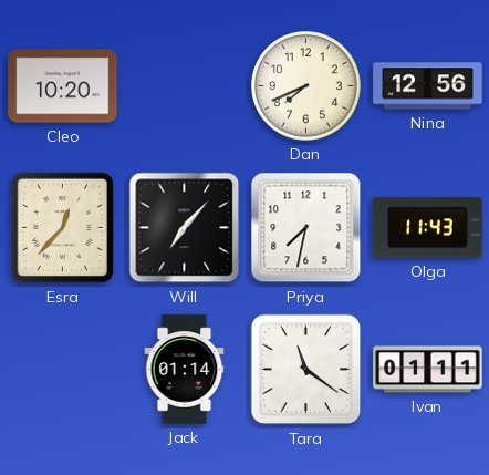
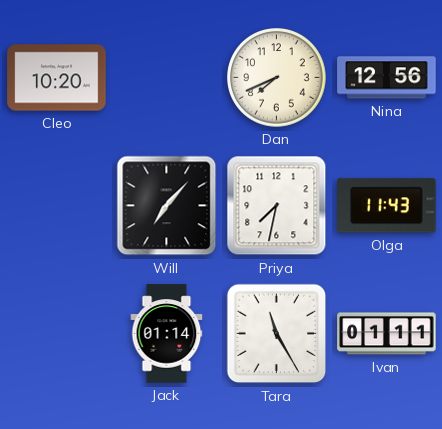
Esra: 12:37 -> none (63, 228)
Tara: 11:21 -> 11:25 (277, 334)
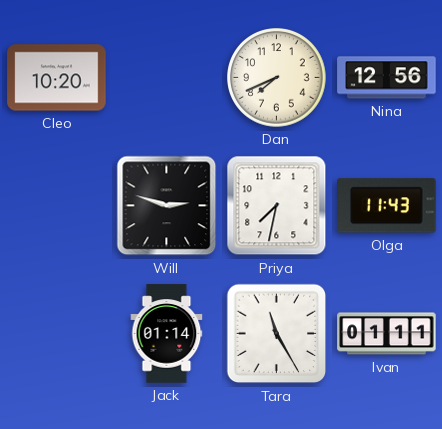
Will: 7:07 -> 2:48 (167, 206)
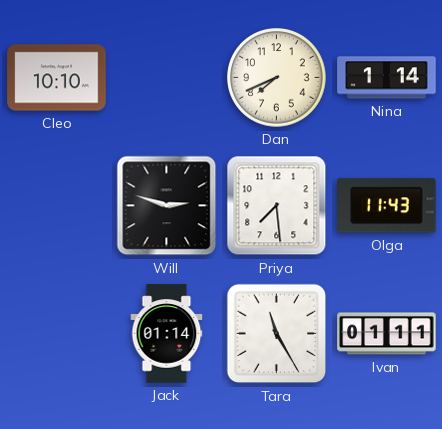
Cleo: 10:20 -> 10:10 (57, 78)
Nina: 12:56 -> 1:14 (387, 78)
Priya: 7:32 -> 7:29 (277, 206)
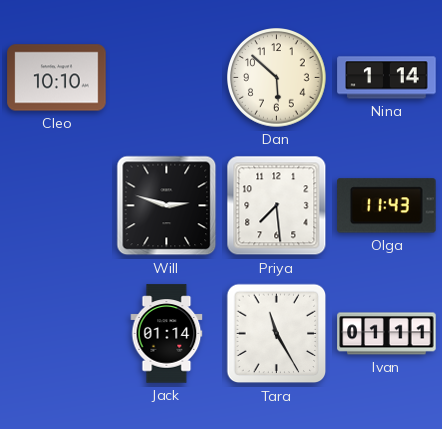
Dan: 7:41 -> 5:52 (277, 78)
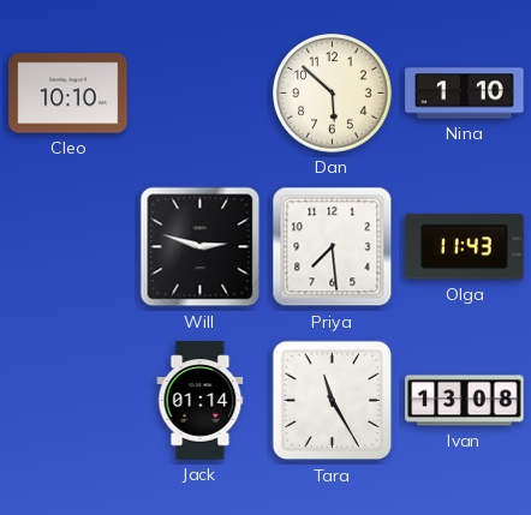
Nina: 1:14 -> 1:10 (465, 94)
Ivan: 01:11 -> 13:08 (465, 401)
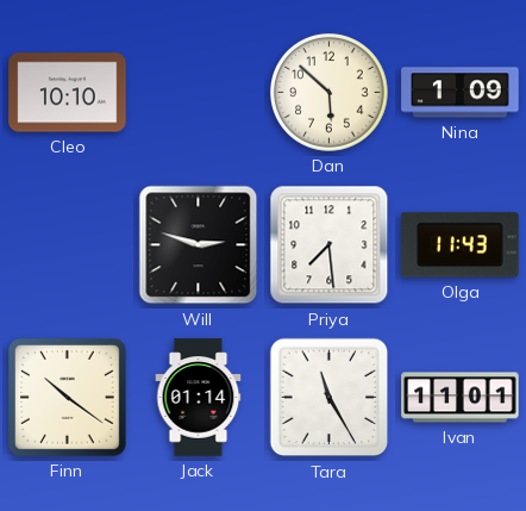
Nina: 1:10 -> 1:09 (461, 93)
Finn: none -> 10:21 (67, 397)
Ivan: 13:08 -> 11:01 (461, 398)
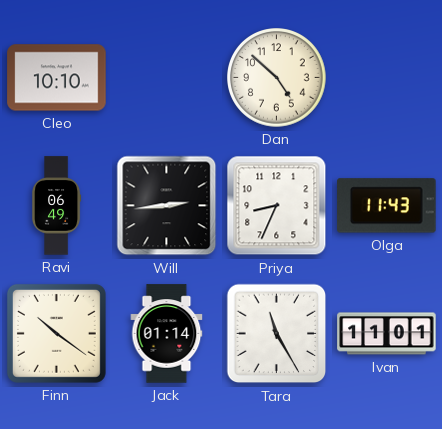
Dan: 5:52 -> 4:52 (277, 78)
Nina: 1:09 -> none (461, 93)
Ravi: none -> 06:49 (56, 206)
Will: 2:48 -> 2:44 (167, 206)
Priya: 7:29 -> 8:34 (277, 206)
